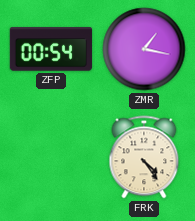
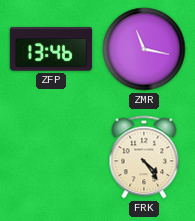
ZFP: 00:54 -> 13:46 (51, 49)
ZMR: 1:17 -> 11:17 (144, 49)
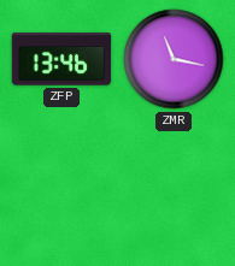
FRK: 4:24 -> none (144, 157)
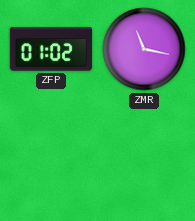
ZFP: 13:46 -> 01:02 (51, 49)
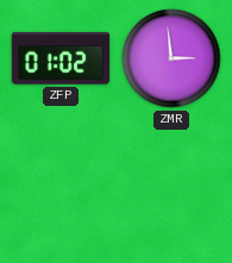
ZMR: 11:17 -> 2:59 (171, 58)
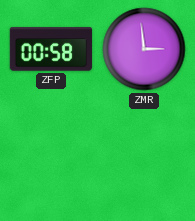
ZFP: 01:02 -> 00:58 (51, 49)
